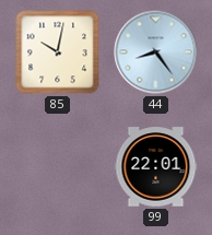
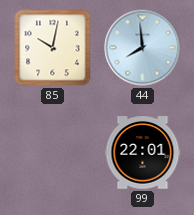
44: 8:24 -> 7:59 (143, 48)
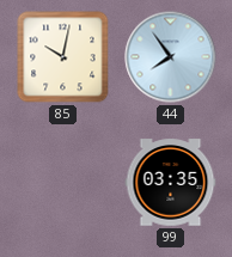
44: 7:59 -> 7:54 (171, 57)
99: 22:01 -> 03:35 (171, 183)
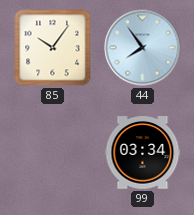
85: 10:02 -> 10:06 (53, 48)
99: 03:35 -> 03:34 (143, 153)
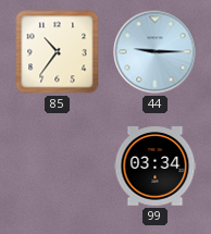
85: 10:06 -> 10:36 (58, 52)
44: 7:54 -> 9:15 (156, 52)
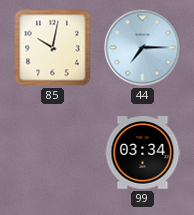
85: 10:36 -> 10:02 (53, 48)
44: 9:15 -> 7:15 (143, 48)
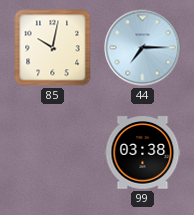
99: 03:34 -> 03:38 (143, 153)
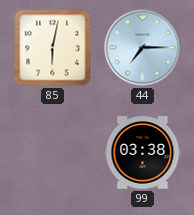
85: 10:02 -> 6:02 (53, 48)
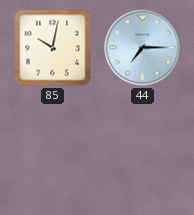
85: 6:02 -> 10:02 (53, 48)
99: 03:38 -> none (143, 153)
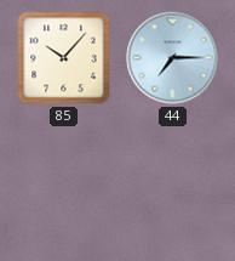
85: 10:02 -> 10:07 (64, 58)
